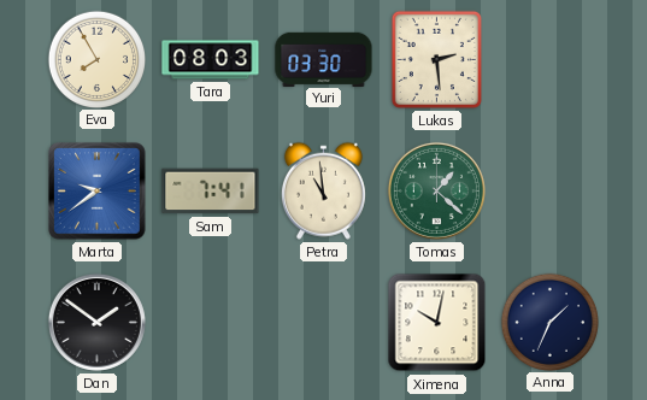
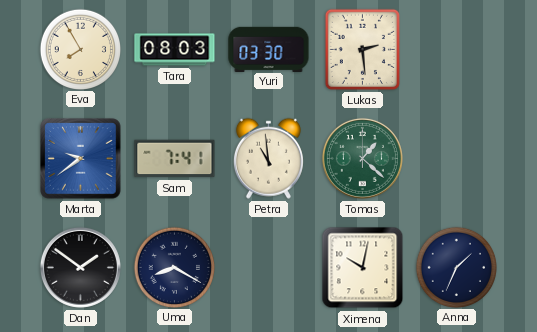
Uma: none -> 8:20 (174, 267)
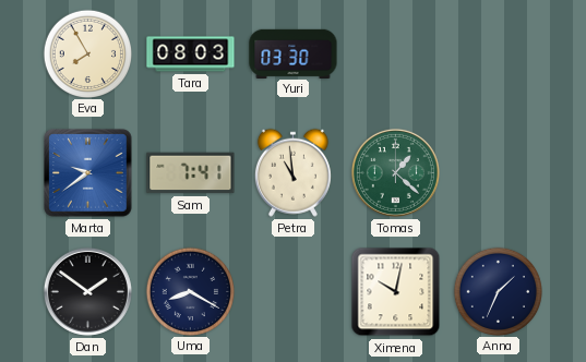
Lukas: 2:29 -> none (362, 49)
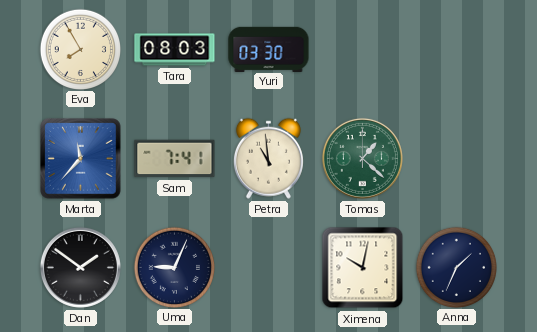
Marta: 9:39 -> 11:37 (81, 159)
Uma: 8:20 -> 9:04 (174, 267)
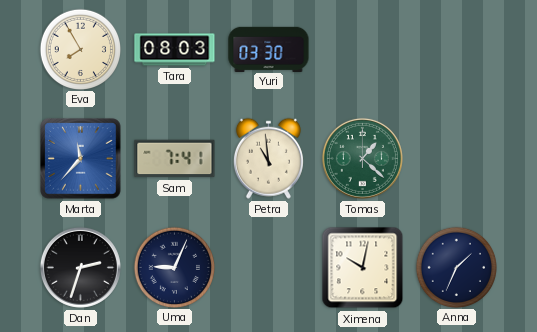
Dan: 1:51 -> 2:33 (80, 267)
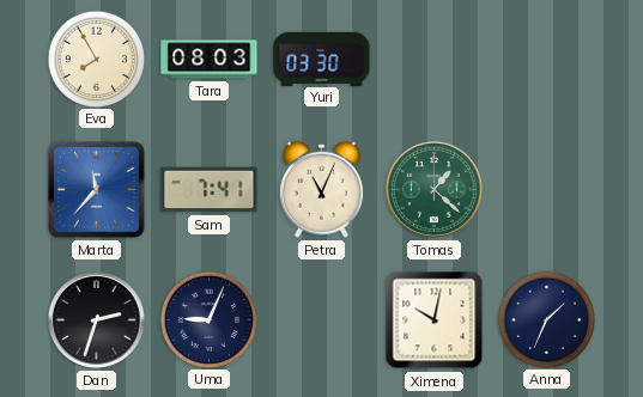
Petra: 10:59 -> 11:04 (321, 189)
